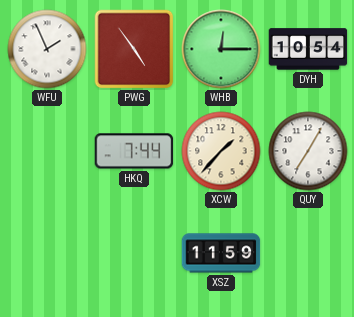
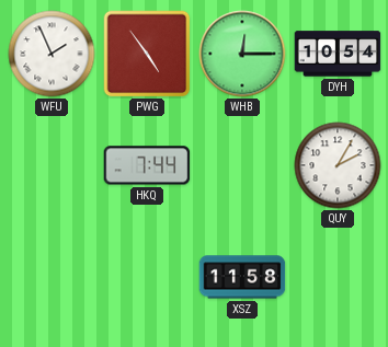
XCW: 1:37 -> none (221, 151)
QUY: 7:05 -> 2:05 (338, 165)
XSZ: 11:59 -> 11:58 (242, 277)
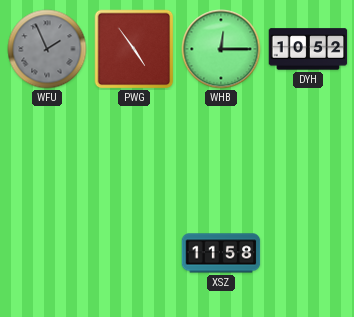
WFU dial: white -> grey (47, 49)
DYH: 10:54 -> 10:52 (308, 49)
HKQ: 7:44 -> none (147, 165)
QUY: 2:05 -> none (338, 165)
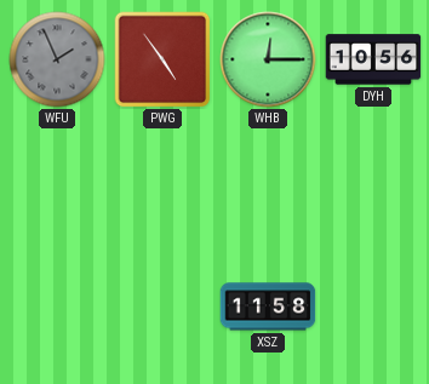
DYH: 10:52 -> 10:56 (373, 59)
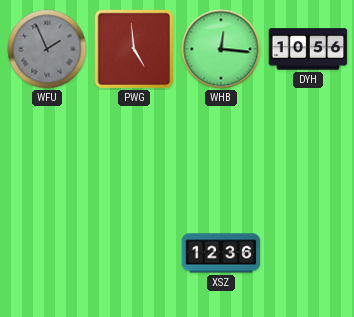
PWG: 4:54 -> 4:59 (134, 49)
WHB: 12:15 -> 12:16 (221, 49)
XSZ: 11:58 -> 12:36 (221, 253)
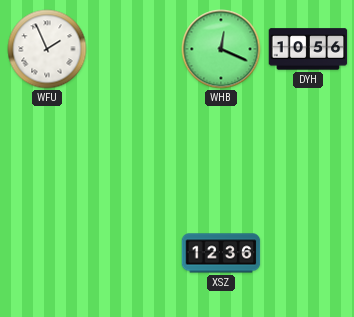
WFU dial: grey -> white (47, 49)
PWG: 4:59 -> none (134, 49)
WHB: 12:16 -> 12:19 (221, 49)
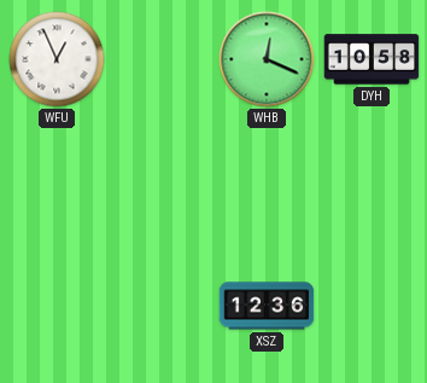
WFU: 1:56 -> 12:56 (57, 59)
DYH: 10:56 -> 10:58 (372, 59)
